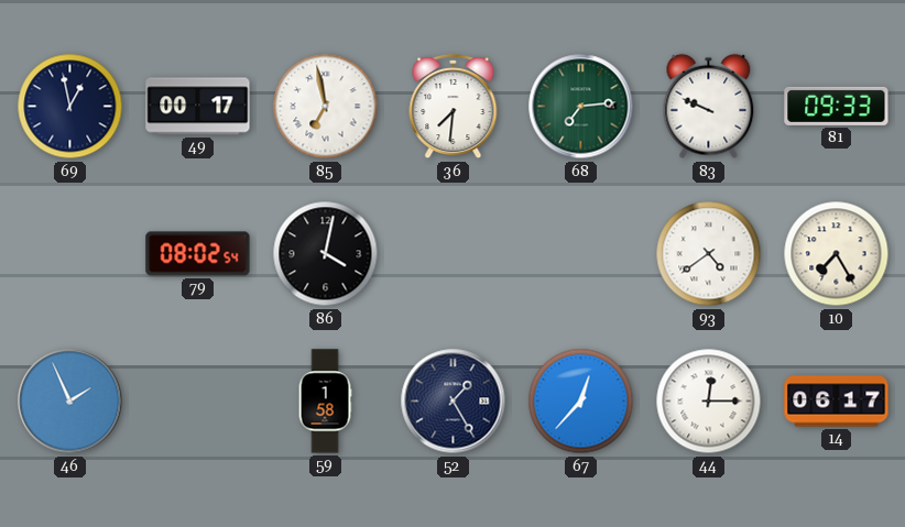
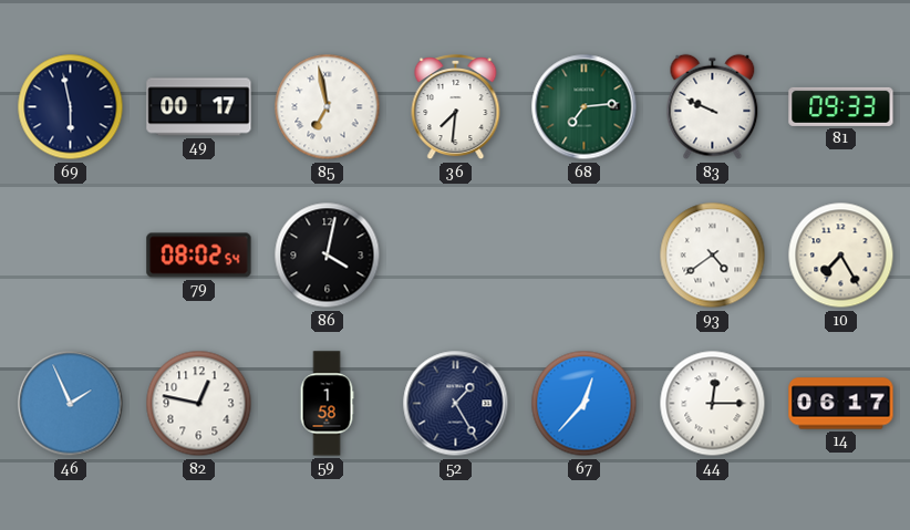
69: 12:58 -> 5:58 (71, 107)
82: none -> 12:47 (199, 404)
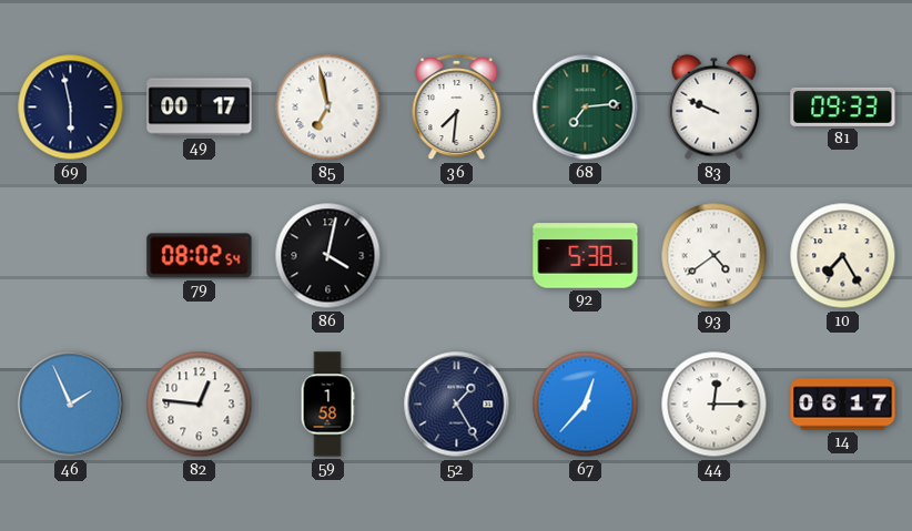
92: none -> 5:38 (586, 256)
82: 12:47 -> 12:46 (200, 405)
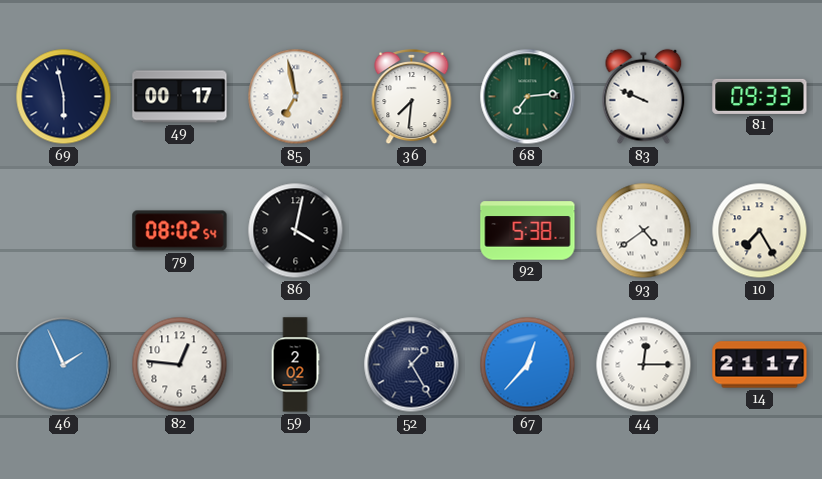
59: 1:58 -> 2:02 (295, 365)
14: 06:17 -> 21:17 (760, 365)
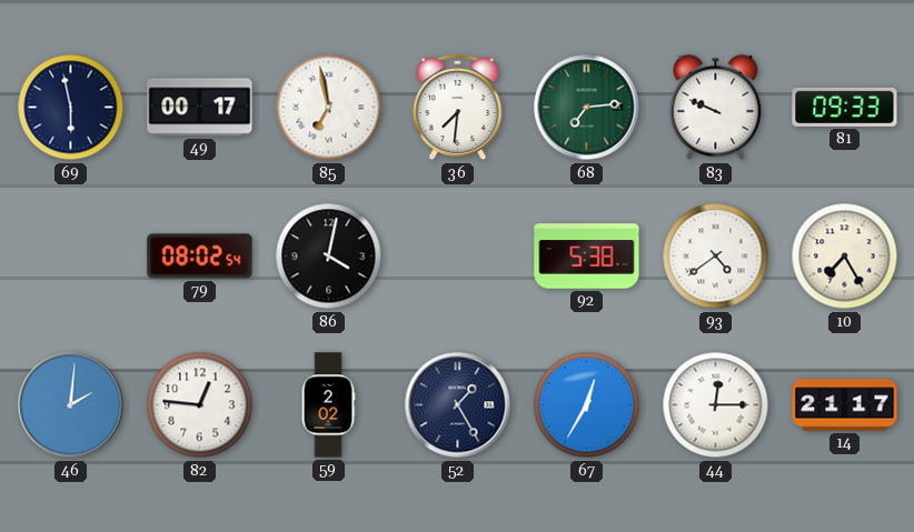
46: 1:56 -> 2:01 (71, 405)
67: 12:37 -> 12:35 (587, 405)
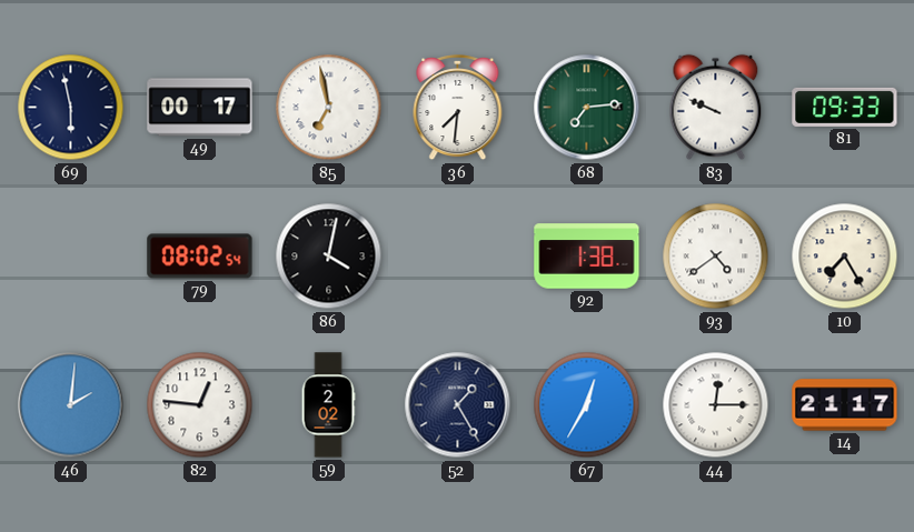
92: 5:38 -> 1:38 (587, 257)
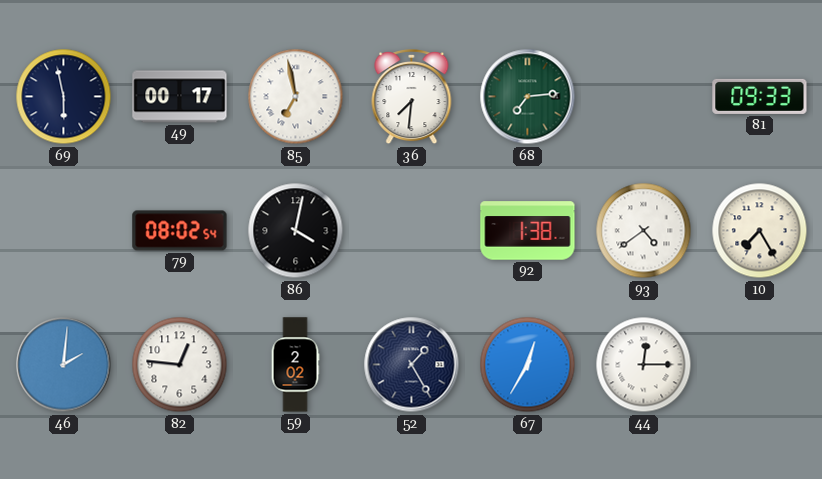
83: 9:49 -> none (716, 108)
14: 21:17 -> none (845, 405)
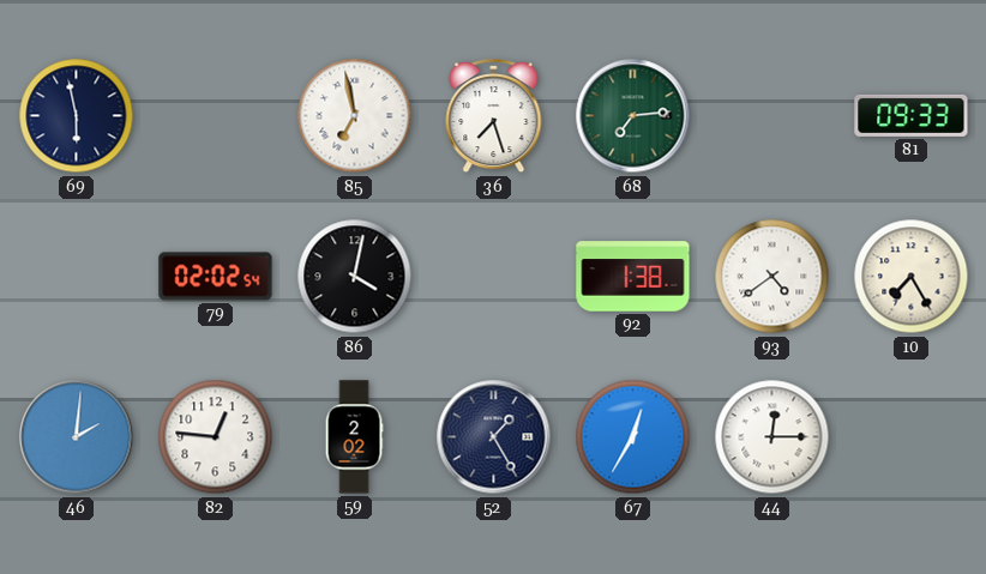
49: 00:17 -> none (180, 97)
36: 7:31 -> 7:27 (494, 117)
79: 08:02 -> 02:02 (216, 277)
